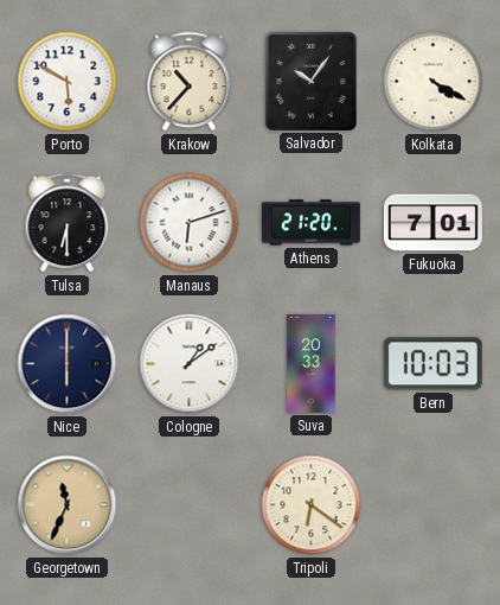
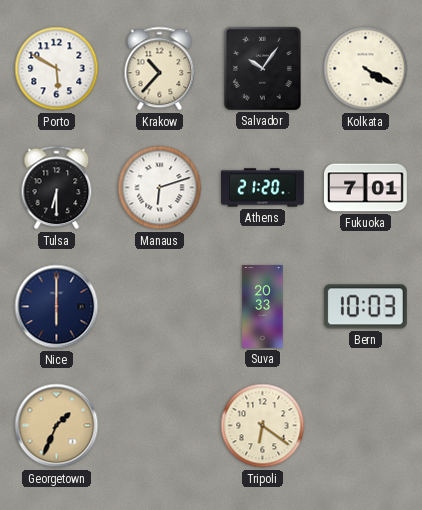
Cologne: 1:09 -> none (190, 364)
Georgetown: 11:34 -> 1:34 (57, 426)
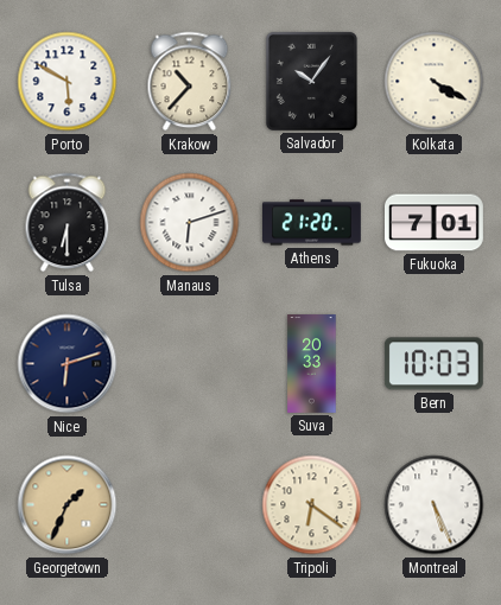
Nice: 6:00 -> 6:12 (68, 364)
Montreal: none -> 5:26 (435, 505)
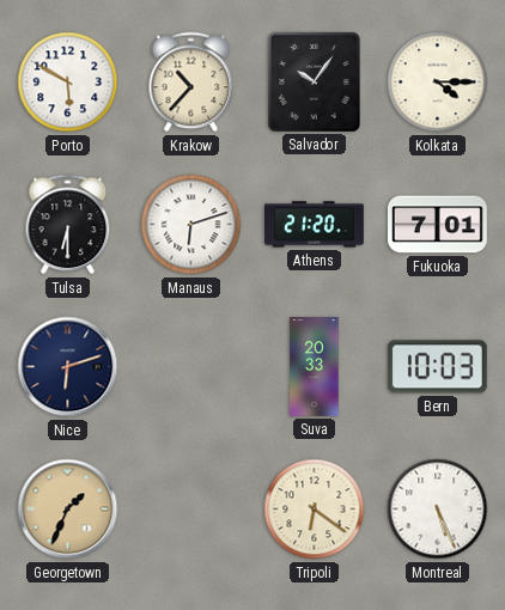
Kolkata: 4:20 -> 4:15 (438, 83)
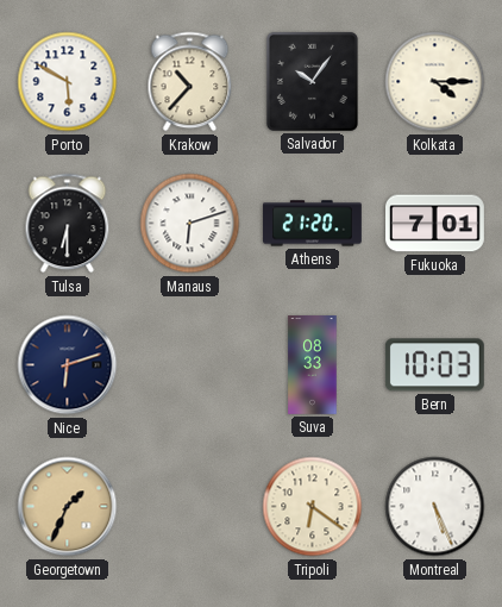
Suva: 20:33 -> 08:33 (313, 365)
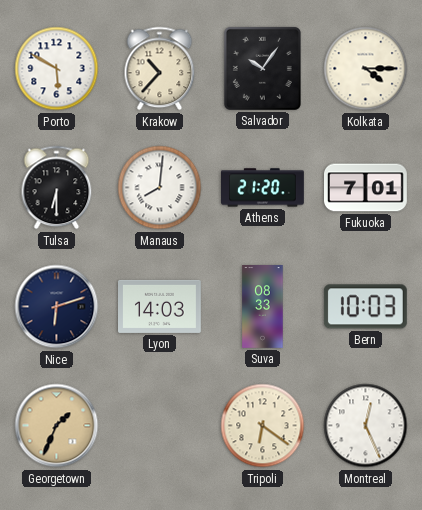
Manaus: 6:12 -> 8:01 (160, 188)
Lyon: none -> 14:03 (160, 306)
Montreal: 5:26 -> 12:26 (366, 426)
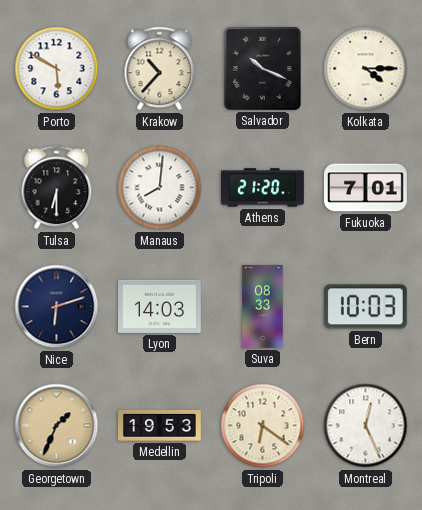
Salvador: 10:06 -> 10:19 (262, 68)
Medellin: none -> 19:53 (160, 425)
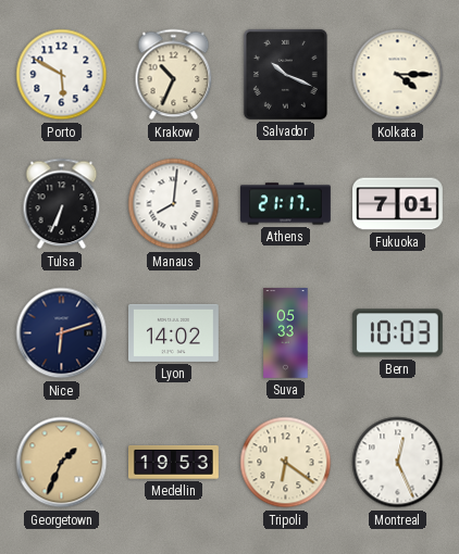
Krakow: 10:37 -> 10:34 (174, 75)
Tulsa: 6:30 -> 6:34 (62, 204)
Athens: 21:20 -> 21:17 (286, 204)
Lyon: 14:03 -> 14:02 (174, 332)
Suva: 08:33 -> 05:33 (286, 333)
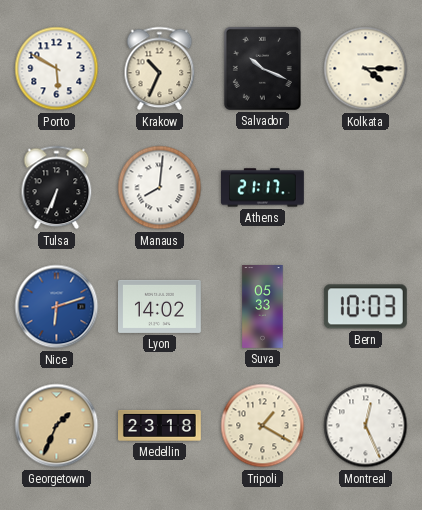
Fukuoka: 7:01 -> none (398, 204)
Nice dial: navy -> blue (57, 307)
Medellin: 19:53 -> 23:18 (160, 425)
Tripoli: 6:21 -> 1:20 (263, 426)
